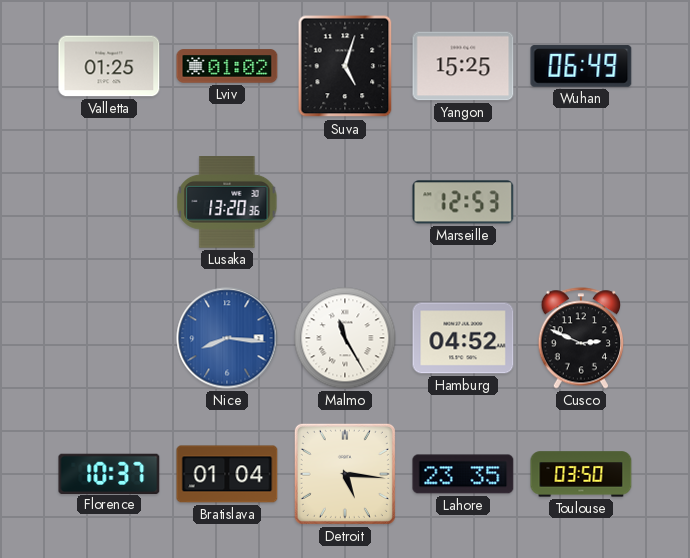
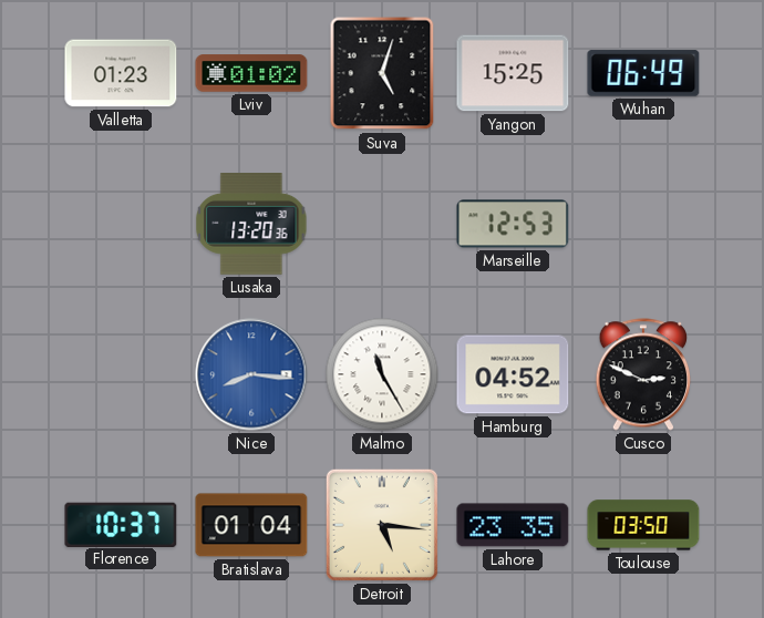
Valletta: 01:25 -> 01:23 (121, 73)
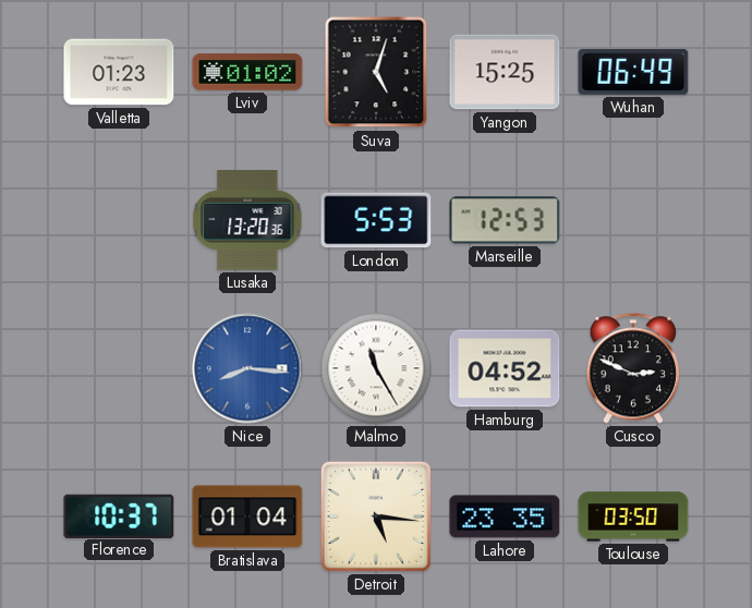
London: none -> 5:53 (376, 220)
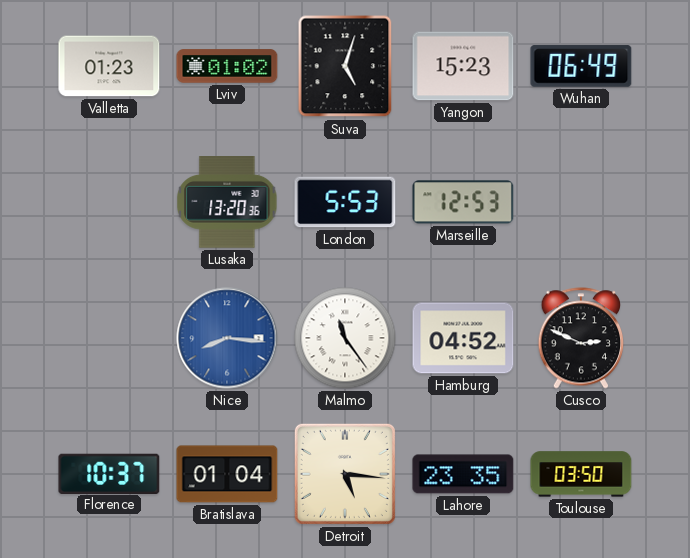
Yangon: 15:25 -> 15:23 (463, 66)
Malmo: 11:25 -> 11:24 (345, 338)
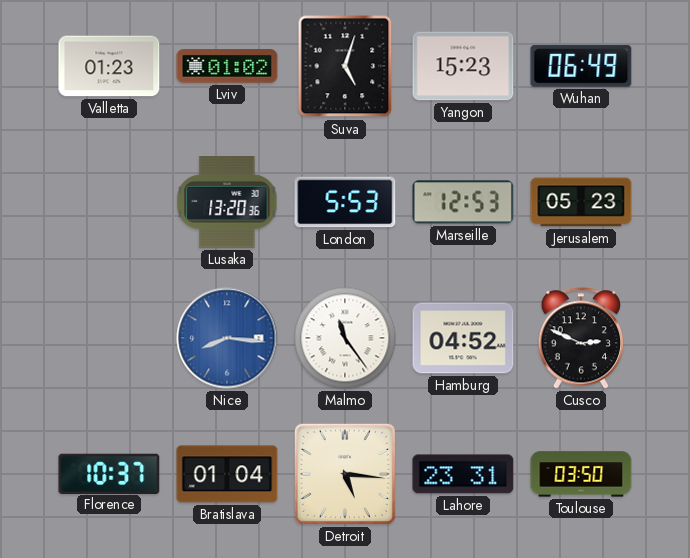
Jerusalem: none -> 05:23 (581, 202)
Lahore: 23:35 -> 23:31 (463, 474)
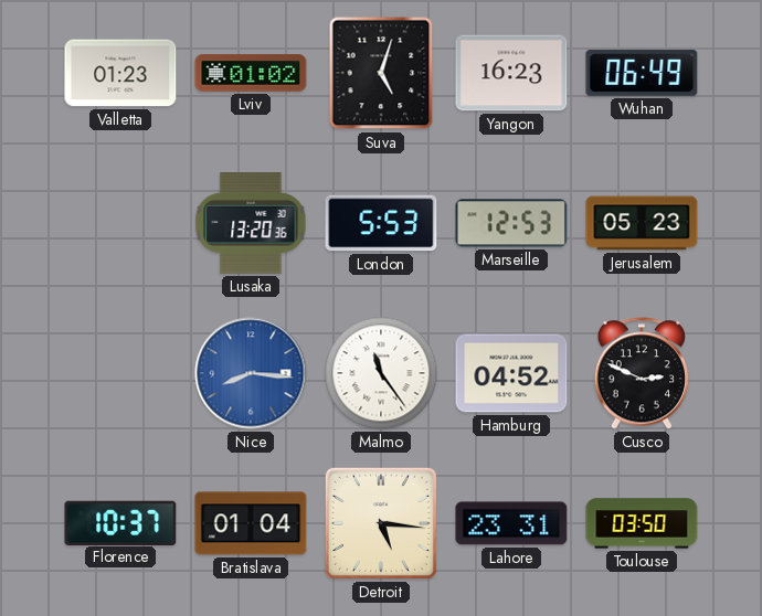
Yangon: 15:23 -> 16:23 (511, 73)
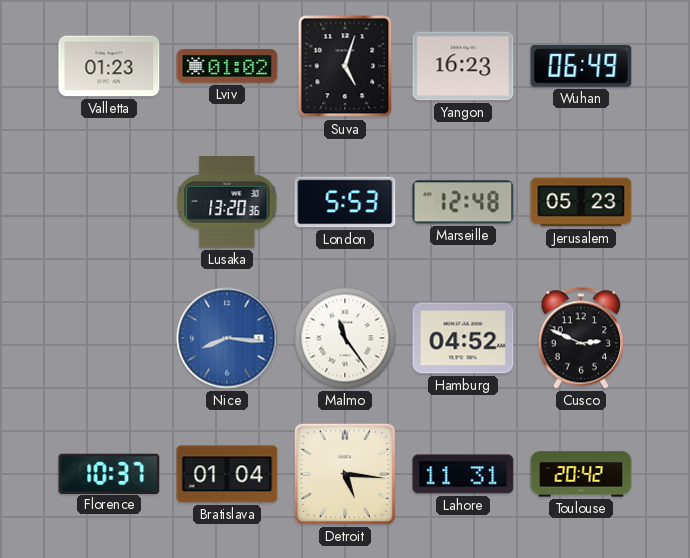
Marseille: 12:53 -> 12:48 (463, 202)
Lahore: 23:31 -> 11:31 (463, 474)
Toulouse: 03:50 -> 20:42 (581, 474)
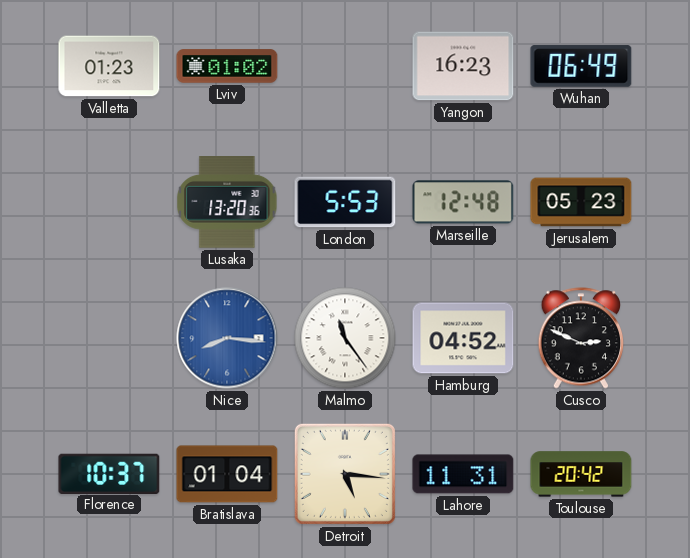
Suva: 5:03 -> none (345, 66)
